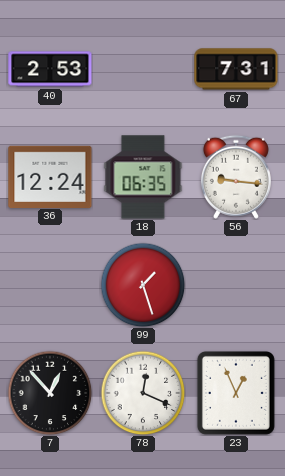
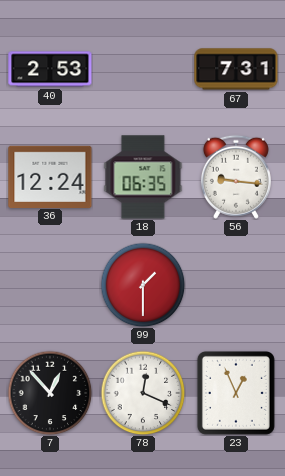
99: 1:27 -> 1:30 (143, 285)
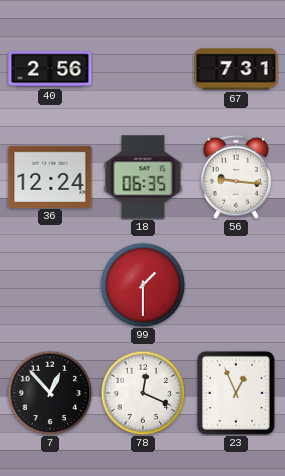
40: 2:53 -> 2:56 (50, 69)
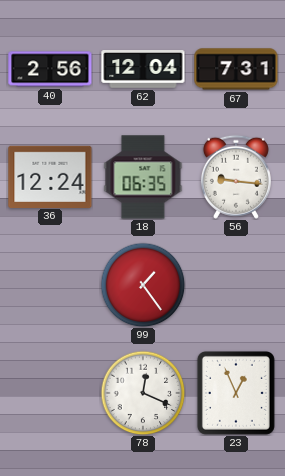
62: none -> 12:04 (143, 69)
99: 1:30 -> 1:24 (143, 285)
7: 12:53 -> none (50, 393)
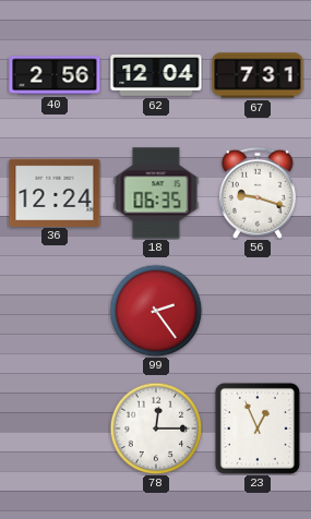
56: 9:16 -> 9:18 (258, 193)
99: 1:24 -> 2:24 (156, 311)
78: 12:19 -> 12:15 (156, 429)
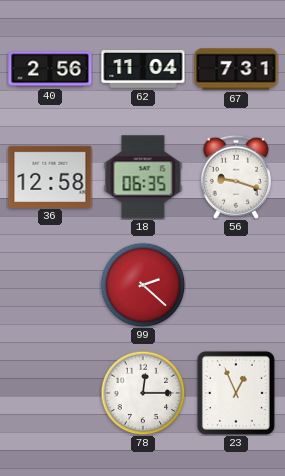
62: 12:04 -> 11:04 (143, 69)
36: 12:24 -> 12:58 (50, 176)
99: 2:24 -> 2:22 (143, 285)
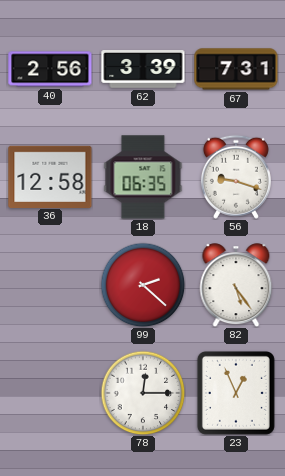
62: 11:04 -> 3:39 (143, 69)
82: none -> 5:24 (236, 285)
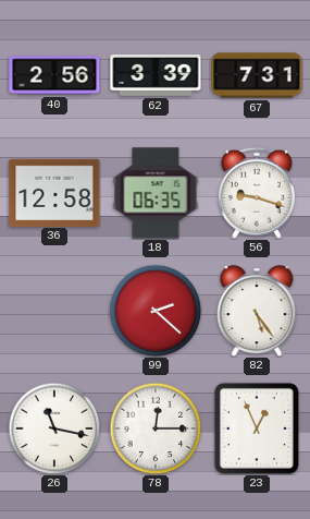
26: none -> 11:17 (54, 429)
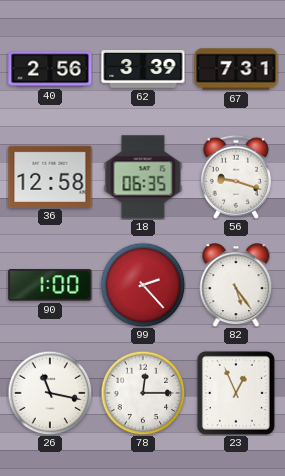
90: none -> 1:00 (50, 285)
99: 2:22 -> 2:23 (143, 285)
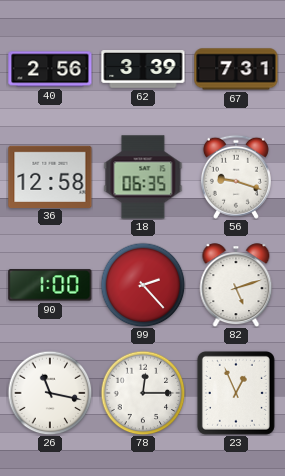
82: 5:24 -> 5:12 (236, 285)
